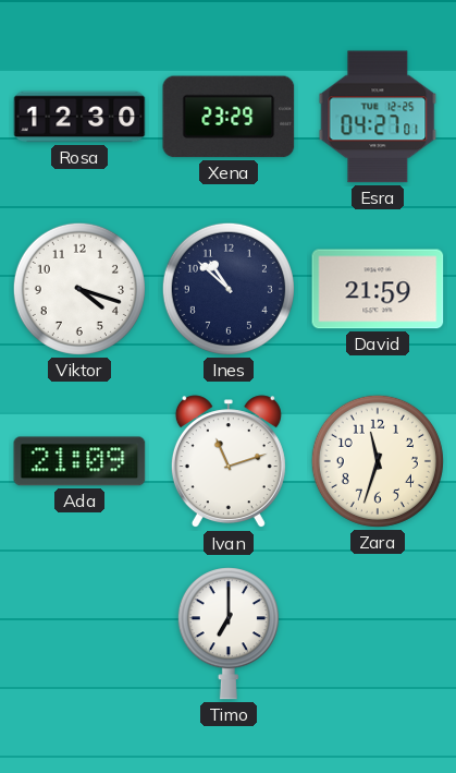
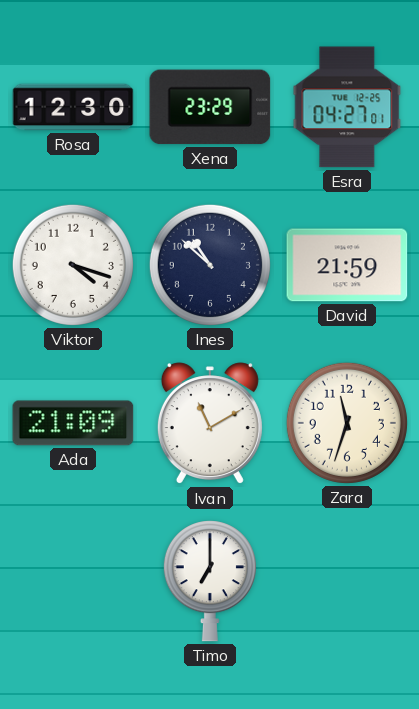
Ivan: 11:12 -> 11:10 (210, 424)
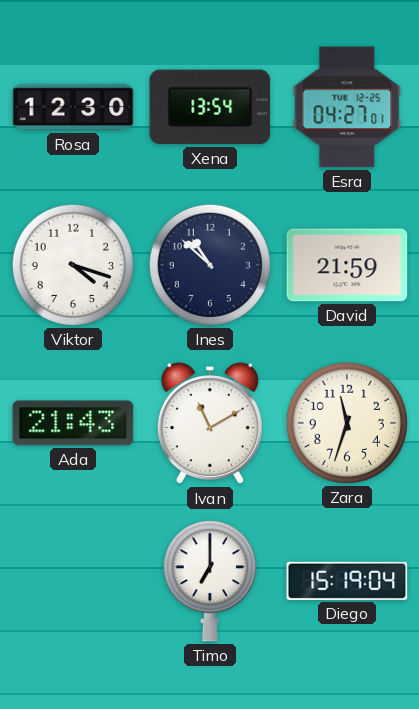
Xena: 23:29 -> 13:54 (210, 107)
Ada: 21:09 -> 21:43 (73, 423)
Diego: none -> 15:19 (347, 581)
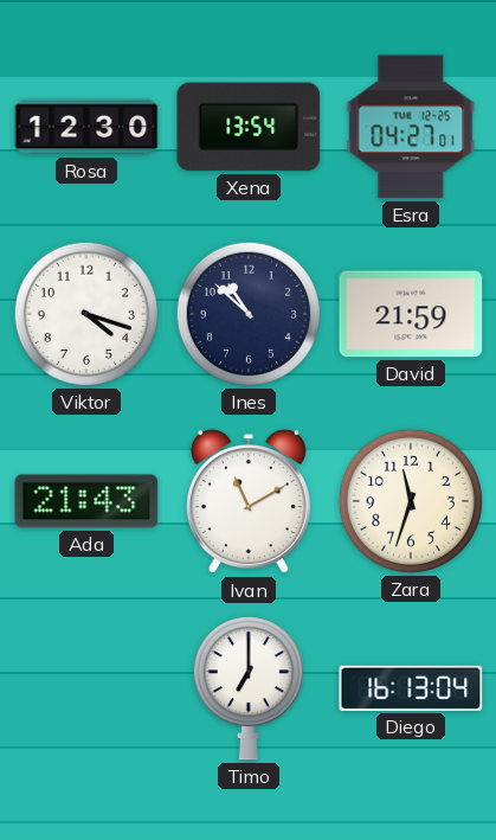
Diego: 15:19 -> 16:13 (411, 688)
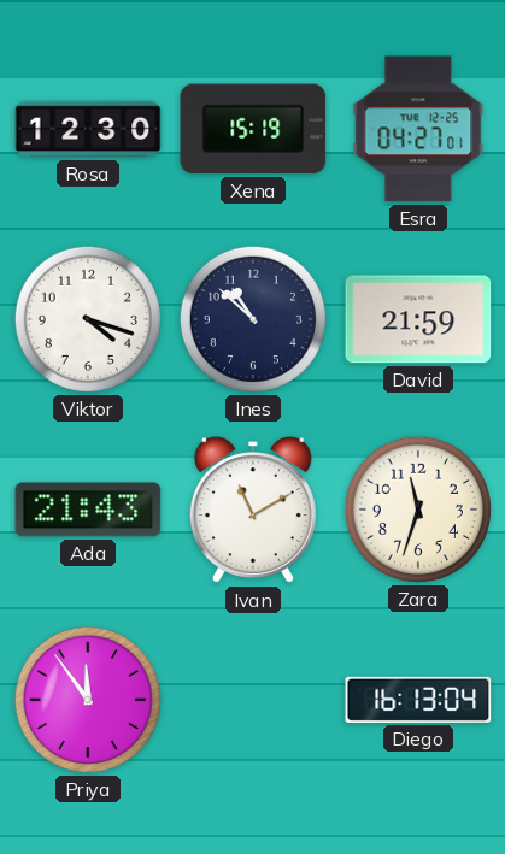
Xena: 13:54 -> 15:19 (253, 129)
Priya: none -> 11:54 (88, 700)
Timo: 7:00 -> none (249, 688)
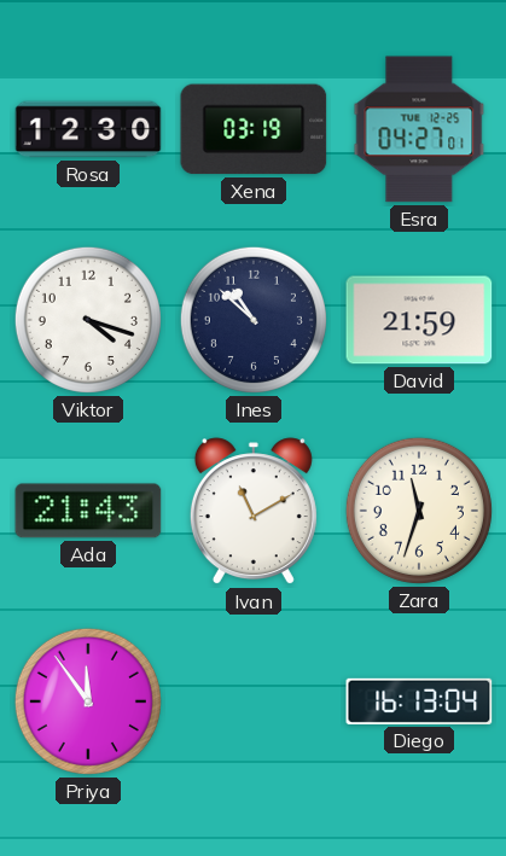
Xena: 15:19 -> 03:19 (254, 129)
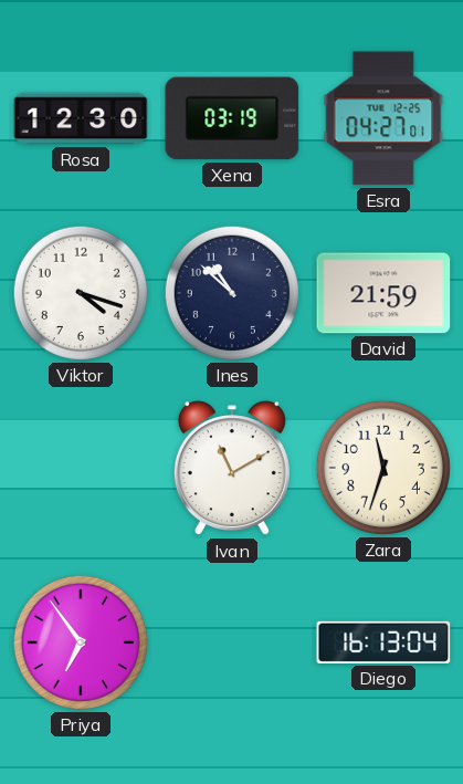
Ada: 21:43 -> none (88, 511)
Priya: 11:54 -> 6:54 (81, 642)
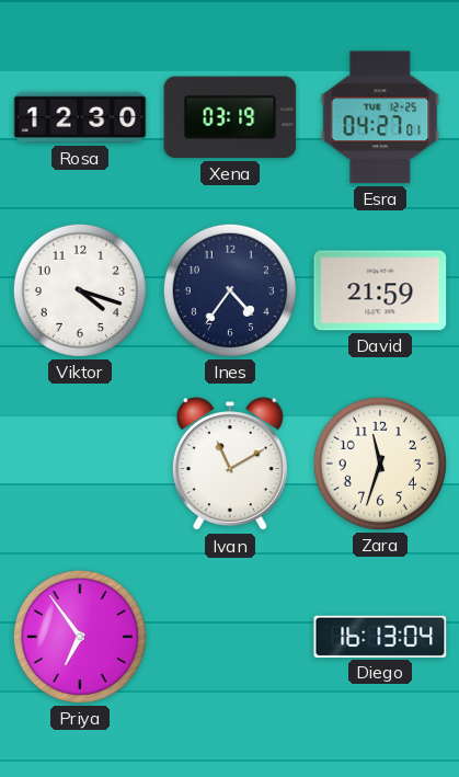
Ines: 10:52 -> 4:36 (230, 290)
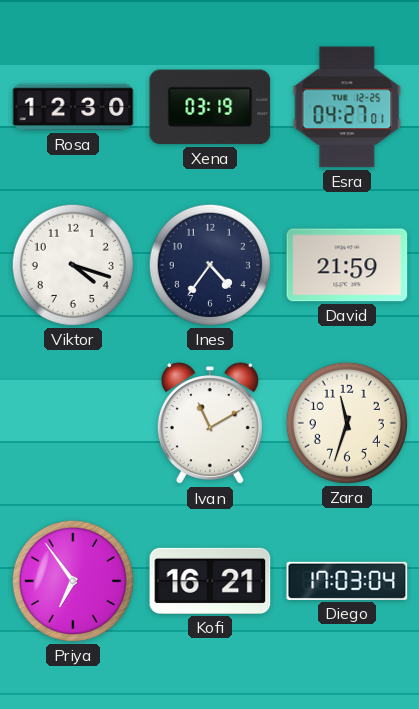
Kofi: none -> 16:21 (210, 581)
Diego: 16:13 -> 17:03 (347, 581)
